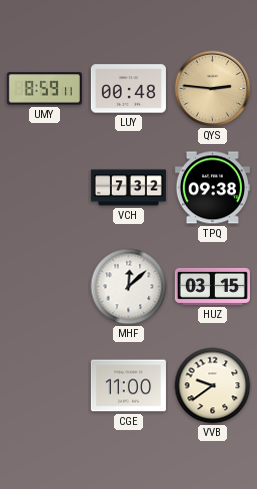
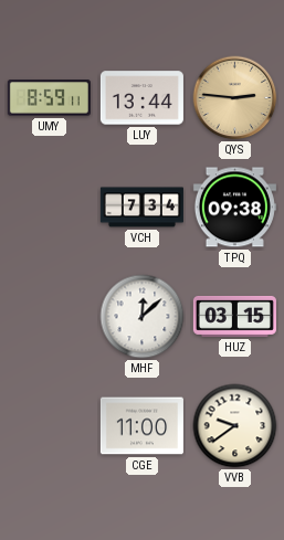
LUY: 00:48 -> 13:44 (141, 98)
VCH: 7:32 -> 7:34 (141, 208)
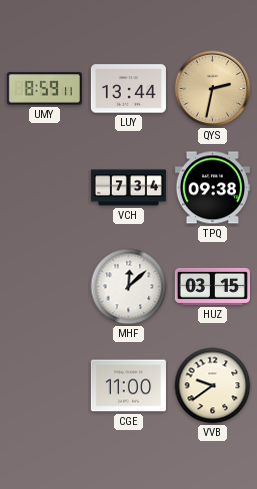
QYS: 2:46 -> 2:32 (213, 89)
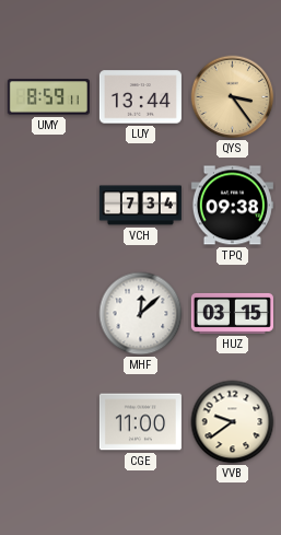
QYS: 2:32 -> 3:24 (233, 97)
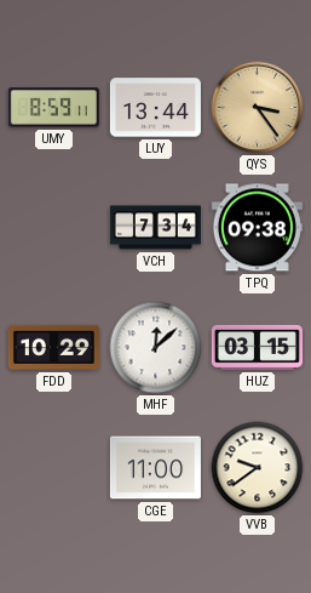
FDD: none -> 10:29 (53, 347)
